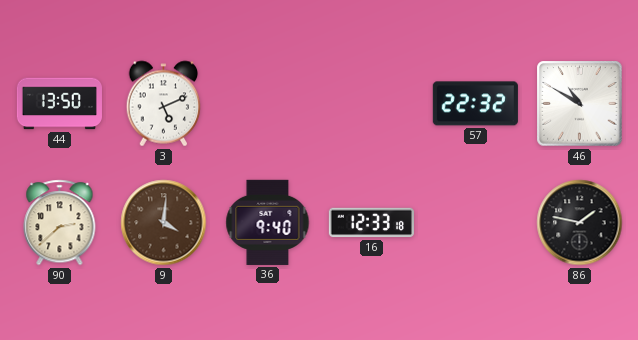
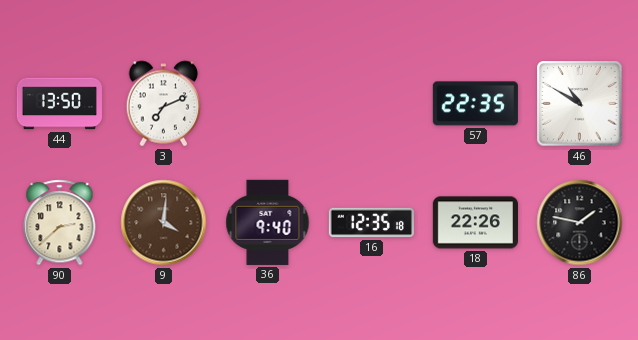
3: 5:11 -> 7:11 (164, 104)
57: 22:32 -> 22:35 (475, 104)
16: 12:33 -> 12:35 (371, 223)
18: none -> 22:26 (475, 223)
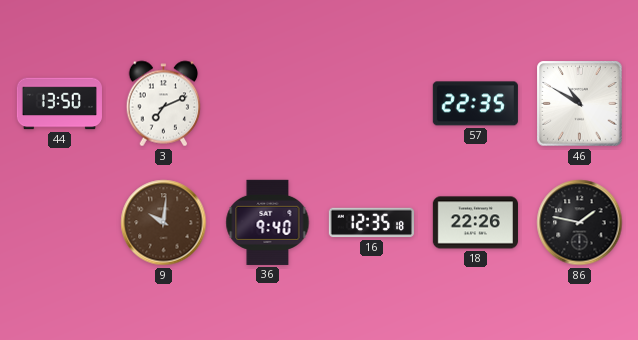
90: 2:38 -> none (60, 223)
9: 4:01 -> 10:01 (164, 223)
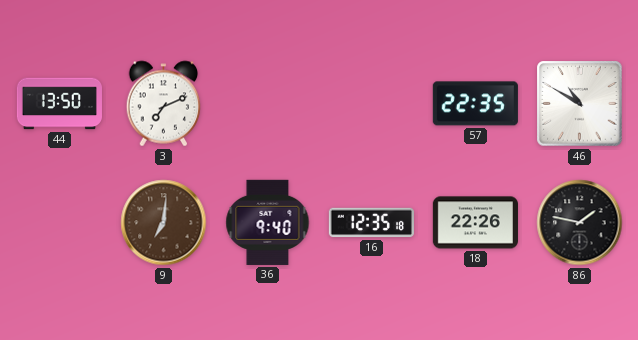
9: 10:01 -> 7:01 (164, 223)
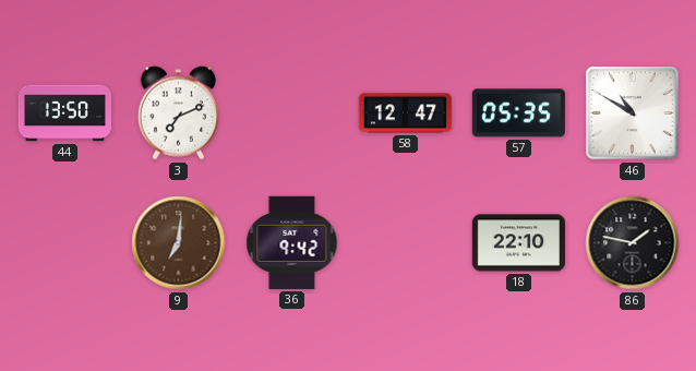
58: none -> 12:47 (405, 113)
57: 22:35 -> 05:35 (518, 113)
36: 9:40 -> 9:42 (292, 242)
16: 12:35 -> none (371, 223)
18: 22:26 -> 22:10 (518, 243)
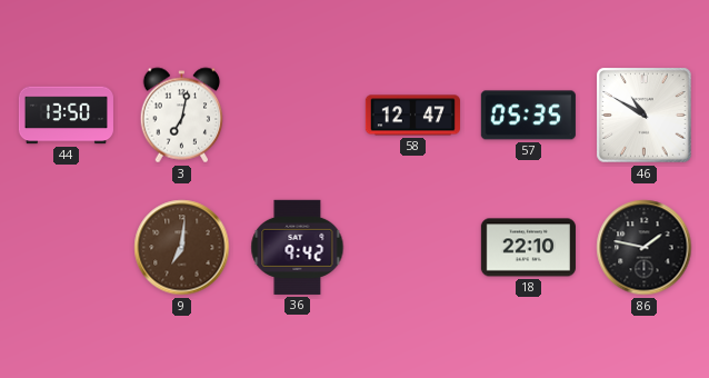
3: 7:11 -> 7:02 (182, 116)
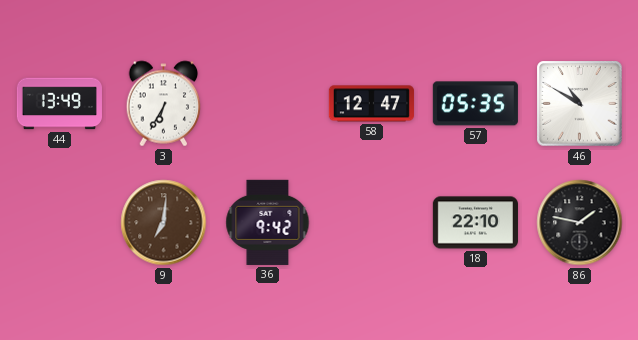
44: 13:50 -> 13:49 (59, 104)
3: 7:02 -> 6:35 (164, 104)
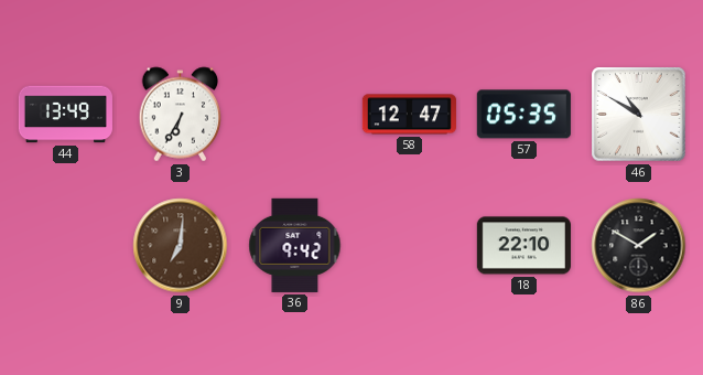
86: 1:47 -> 1:50 (639, 246)
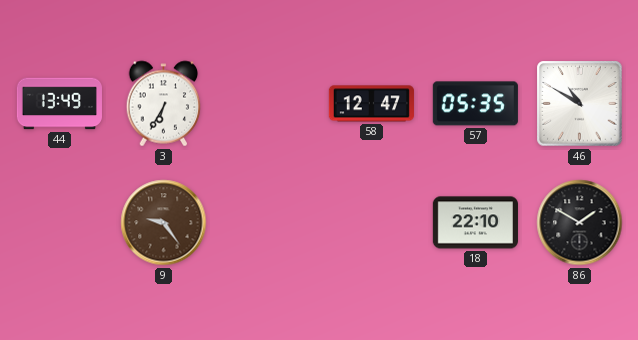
9: 7:01 -> 9:24 (164, 223)
36: 9:42 -> none (295, 245)
